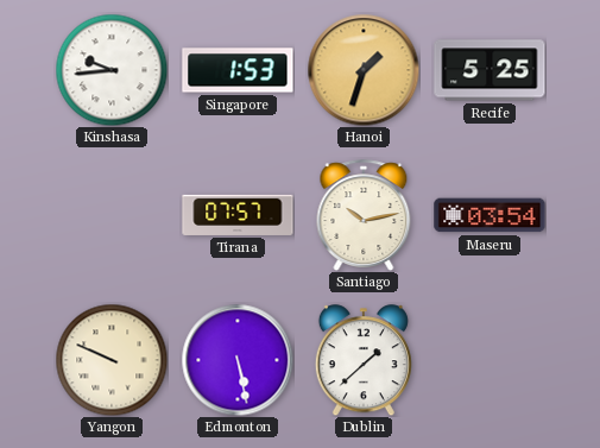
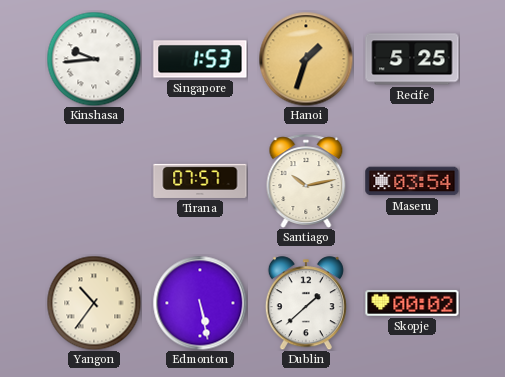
Yangon: 9:49 -> 10:36 (94, 303)
Skopje: none -> 00:02 (412, 303)
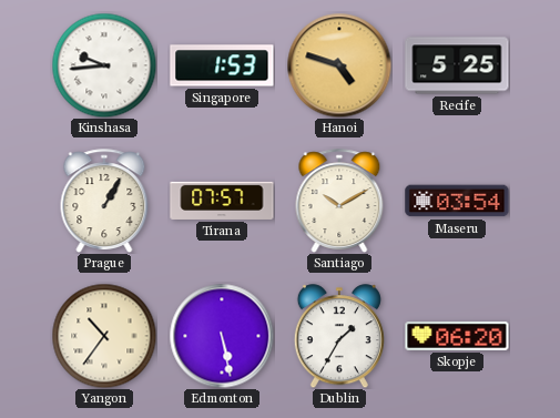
Hanoi: 1:33 -> 4:48 (339, 65)
Prague: none -> 1:05 (104, 201)
Santiago: 10:13 -> 10:10 (339, 201)
Dublin: 1:38 -> 1:35 (339, 336)
Skopje: 00:02 -> 06:20 (457, 336)
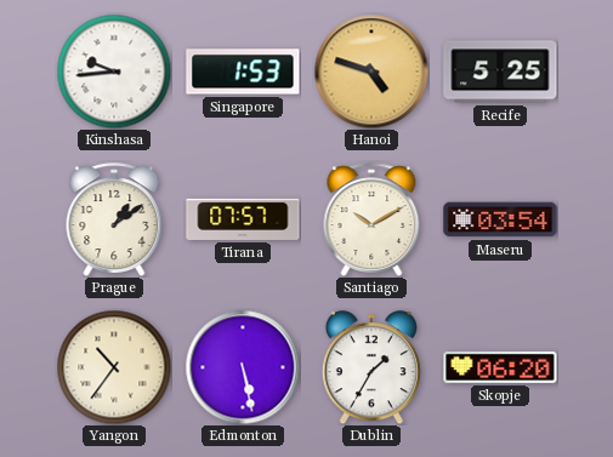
Prague: 1:05 -> 1:09 (114, 219)
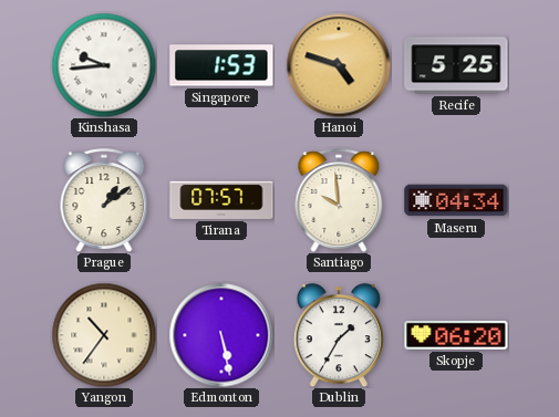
Santiago: 10:10 -> 9:59 (339, 200)
Maseru: 03:54 -> 04:34 (456, 200)
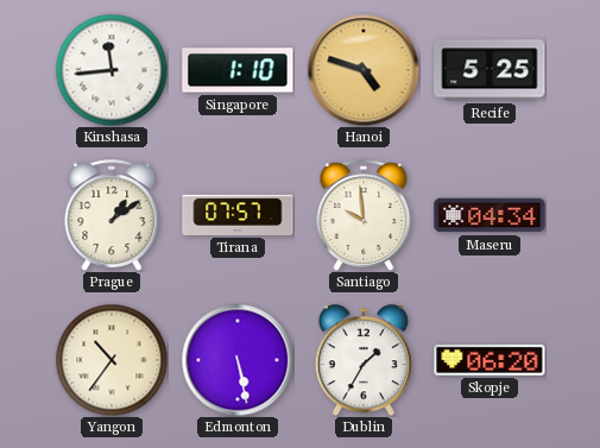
Kinshasa: 9:44 -> 11:44 (112, 70)
Singapore: 1:53 -> 1:10 (238, 70)
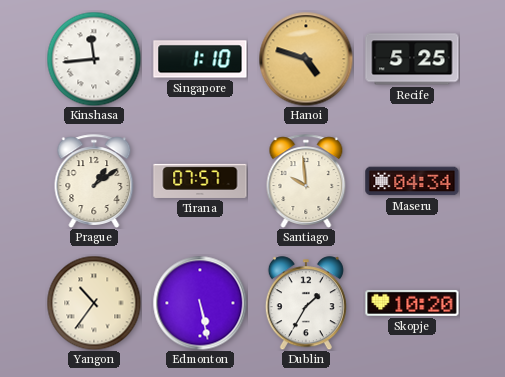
Skopje: 06:20 -> 10:20 (412, 303)
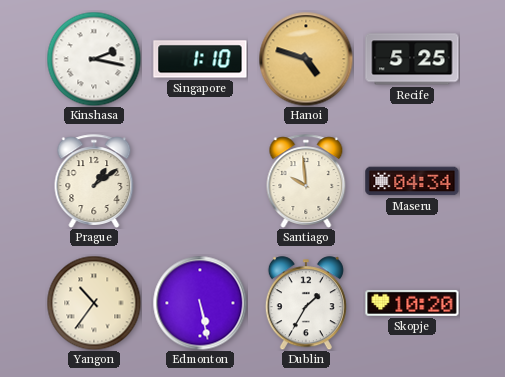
Kinshasa: 11:44 -> 2:17 (94, 59)
Tirana: 07:57 -> none (200, 181)
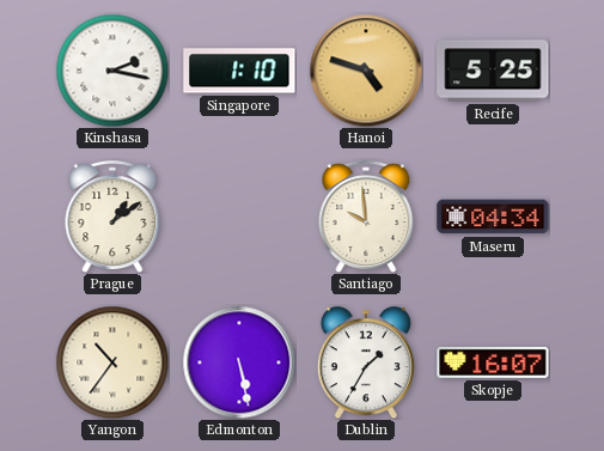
Skopje: 10:20 -> 16:07 (493, 362)
